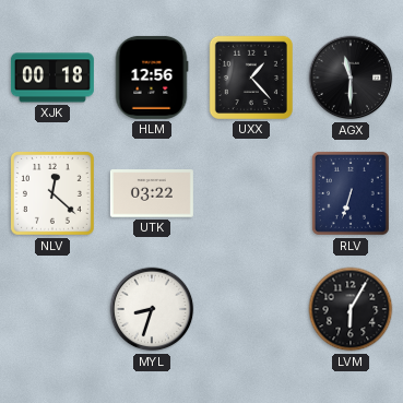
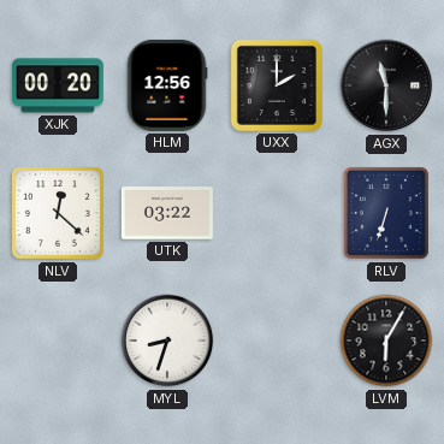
XJK: 00:18 -> 00:20 (58, 85)
UXX: 1:23 -> 2:00 (277, 85)
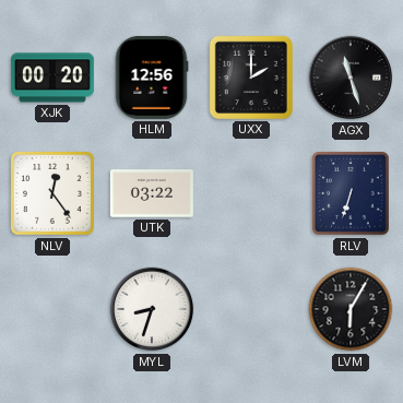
AGX: 11:30 -> 11:27 (351, 78)
NLV: 12:22 -> 12:24 (54, 194)
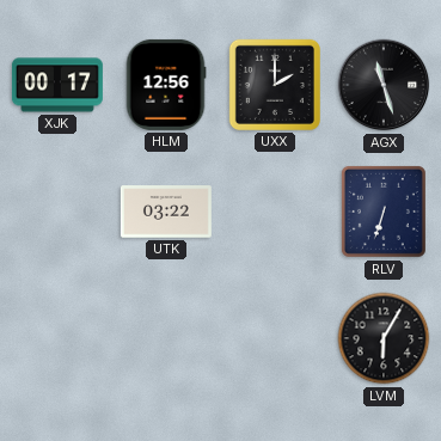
XJK: 00:20 -> 00:17 (57, 85)
NLV: 12:24 -> none (54, 194)
MYL: 8:33 -> none (152, 309)
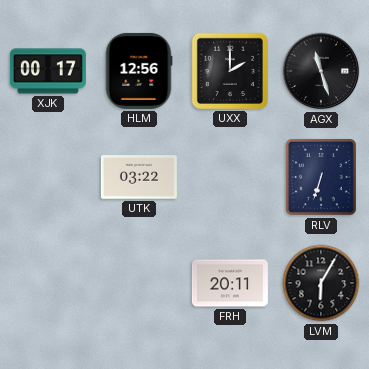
FRH: none -> 20:11 (230, 283)
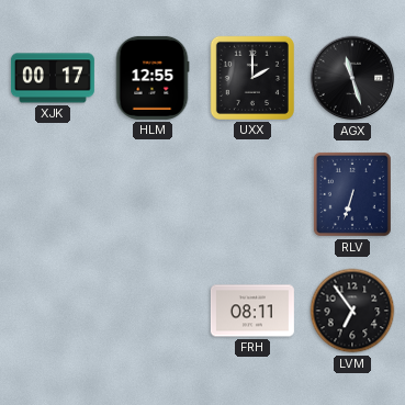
HLM: 12:56 -> 12:55 (153, 78)
UTK: 03:22 -> none (139, 177)
FRH: 20:11 -> 08:11 (252, 311)
LVM: 6:05 -> 6:54 (352, 311)
